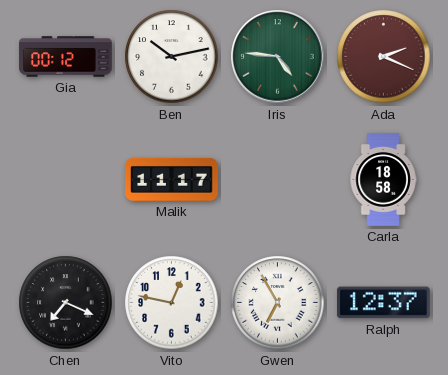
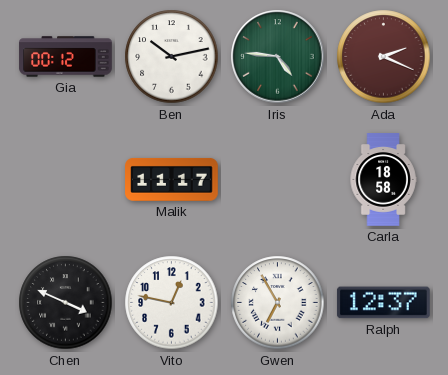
Chen: 7:19 -> 3:49 (66, 303)
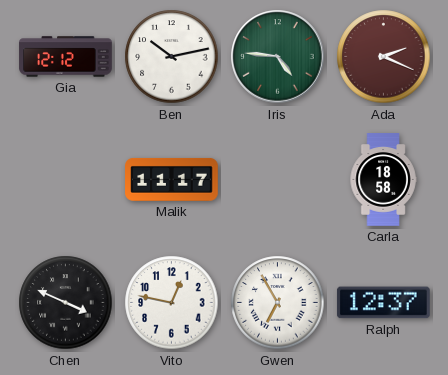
Gia: 00:12 -> 12:12 (66, 57)
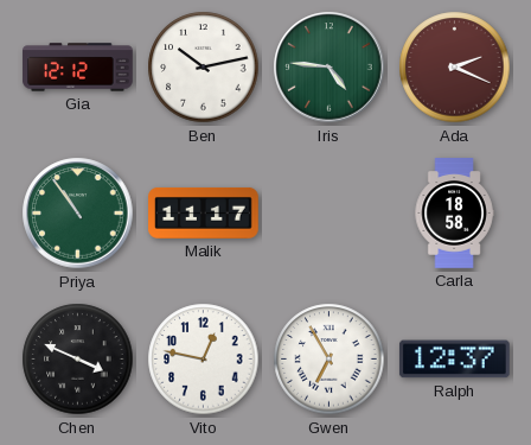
Priya: none -> 10:54 (78, 214)
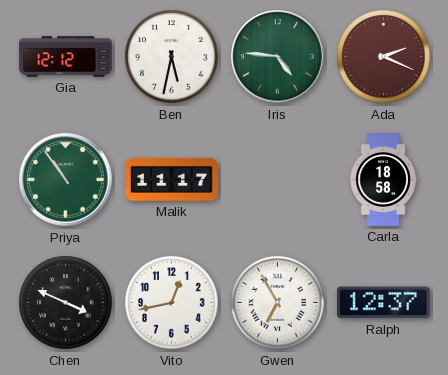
Ben: 10:13 -> 5:32 (172, 57)
Vito: 12:47 -> 12:43 (172, 303)
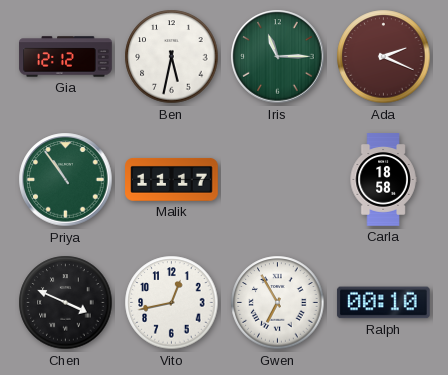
Iris: 4:46 -> 11:15 (278, 57)
Ralph: 12:37 -> 00:10 (383, 303)
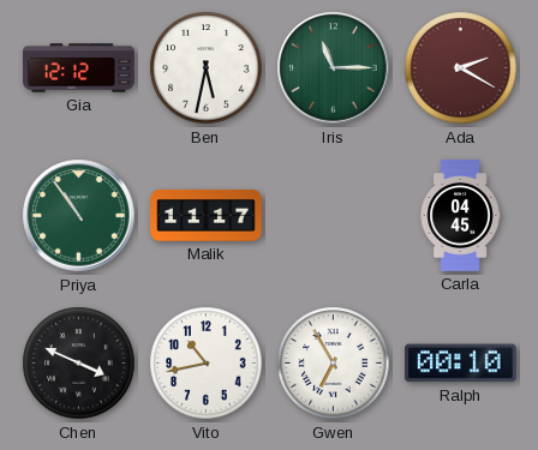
Ada: 2:19 -> 2:20 (461, 68)
Carla: 18:58 -> 04:45 (460, 216)
Vito: 12:43 -> 10:43 (207, 364)
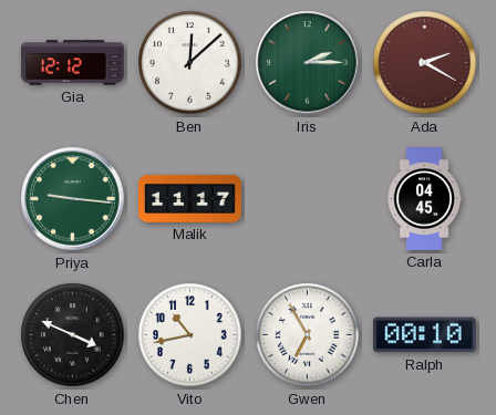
Ben: 5:32 -> 12:08 (190, 63)
Iris: 11:15 -> 2:15 (308, 63)
Priya: 10:54 -> 9:16 (73, 199)
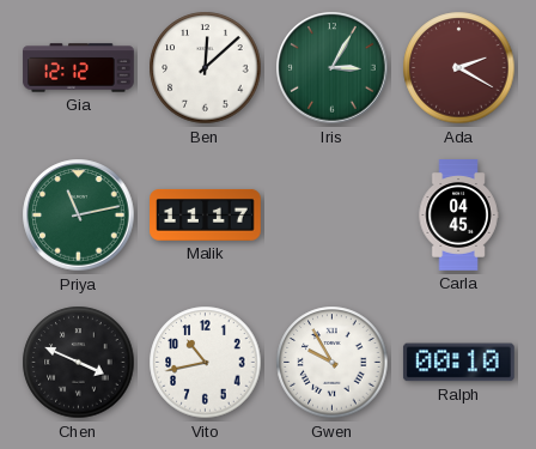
Iris: 2:15 -> 3:05 (333, 68)
Priya: 9:16 -> 11:13 (79, 216)
Gwen: 6:55 -> 9:55 (333, 363)
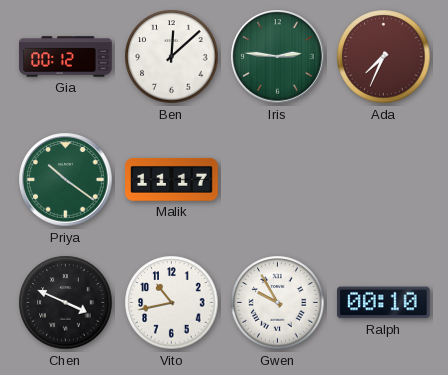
Gia: 12:12 -> 00:12 (66, 57)
Iris: 3:05 -> 2:46 (278, 57)
Ada: 2:20 -> 7:34 (384, 57)
Priya: 11:13 -> 10:21 (66, 180)
Carla: 04:45 -> none (458, 216)
